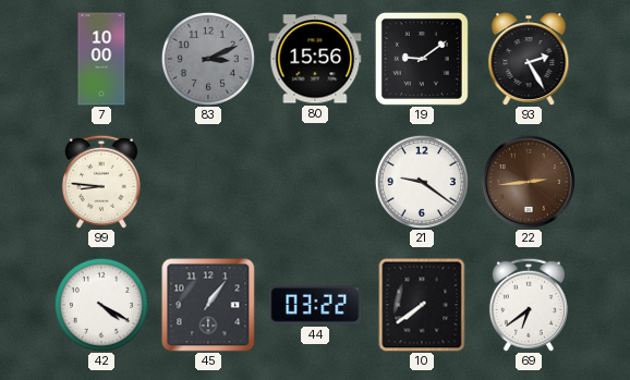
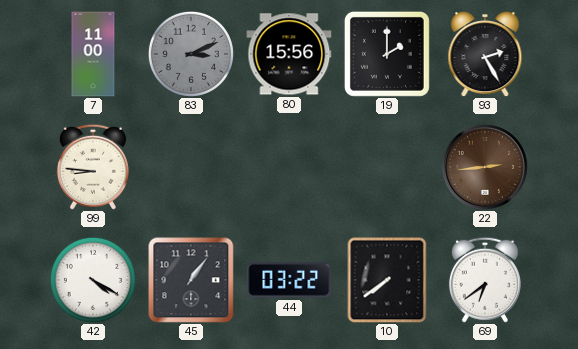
7: 10:00 -> 11:00 (93, 54)
19: 9:09 -> 2:00 (387, 54)
21: 9:21 -> none (422, 182)
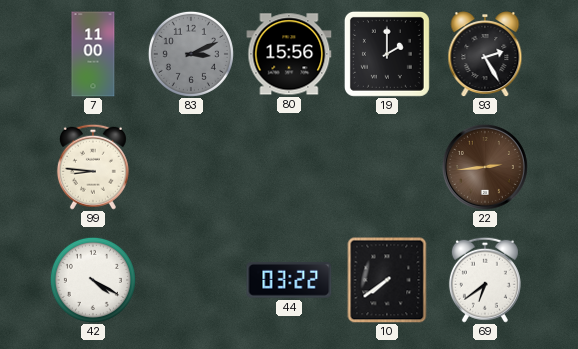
45: 1:06 -> none (191, 280)
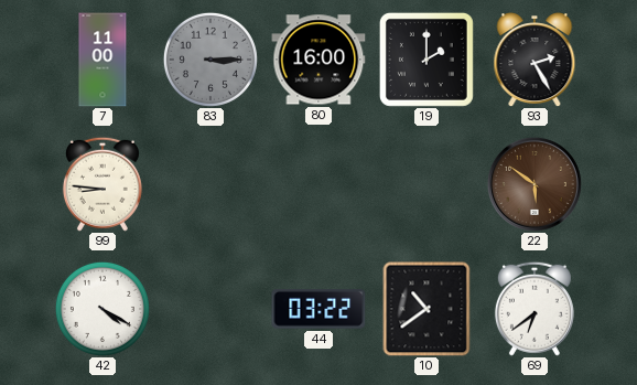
83: 3:11 -> 3:15 (210, 60)
80: 15:56 -> 16:00 (318, 60)
22: 2:44 -> 5:51 (535, 184)
10: 7:39 -> 10:39 (427, 309)
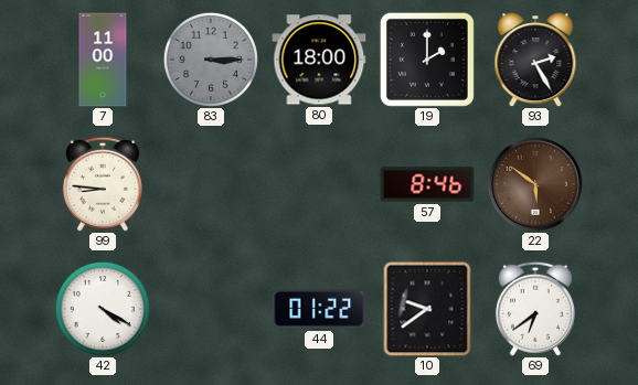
80: 16:00 -> 18:00 (319, 60)
57: none -> 8:46 (427, 184)
44: 03:22 -> 01:22 (319, 309)
10: 10:39 -> 9:39 (427, 309)
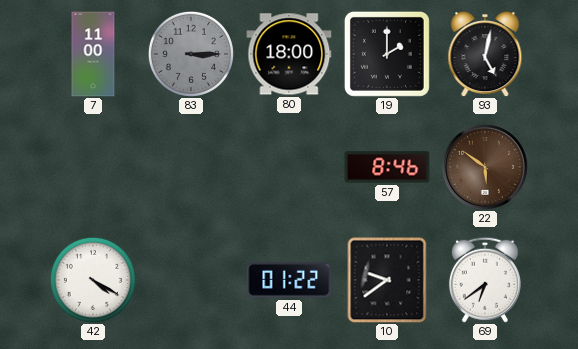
93: 2:25 -> 5:02 (485, 54)
99: 8:46 -> none (103, 184)
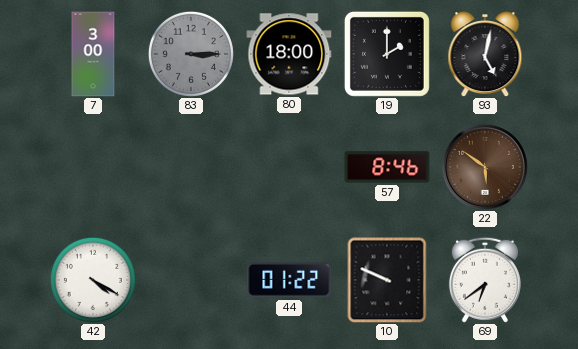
7: 11:00 -> 3:00 (93, 54)
10: 9:39 -> 9:49 (387, 280)
